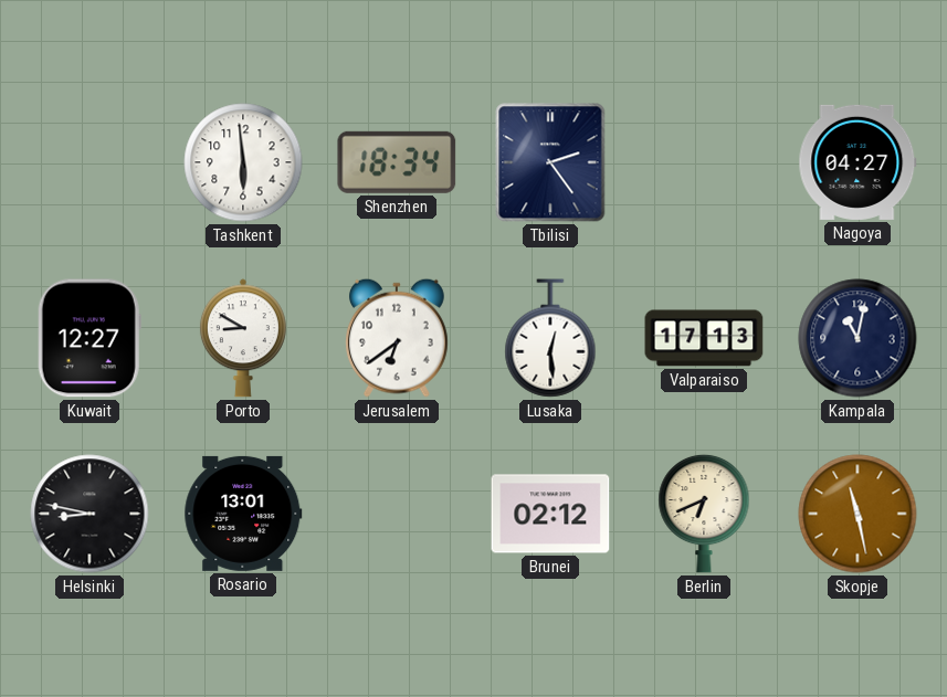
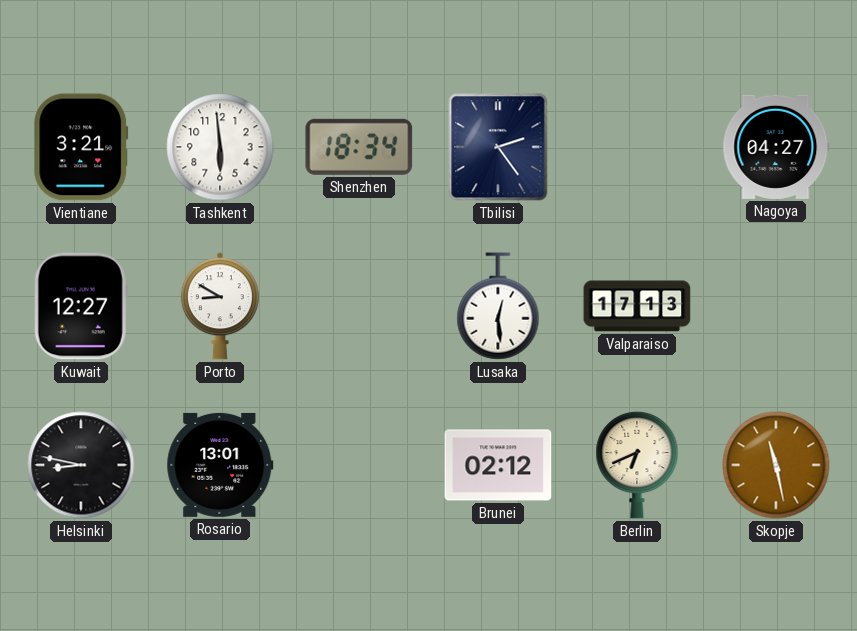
Vientiane: none -> 3:21 (81, 147)
Jerusalem: 6:39 -> none (397, 338)
Kampala: 11:02 -> none (857, 338)
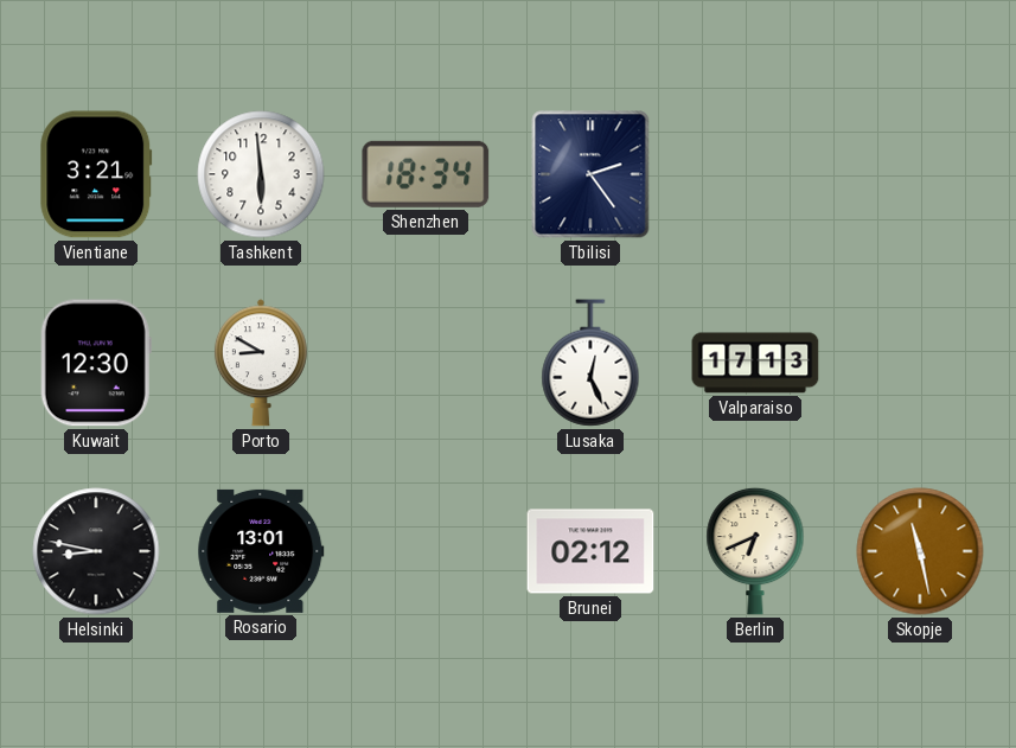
Nagoya: 04:27 -> none (776, 147)
Kuwait: 12:27 -> 12:30 (96, 363)
Lusaka: 12:29 -> 12:26 (590, 363)
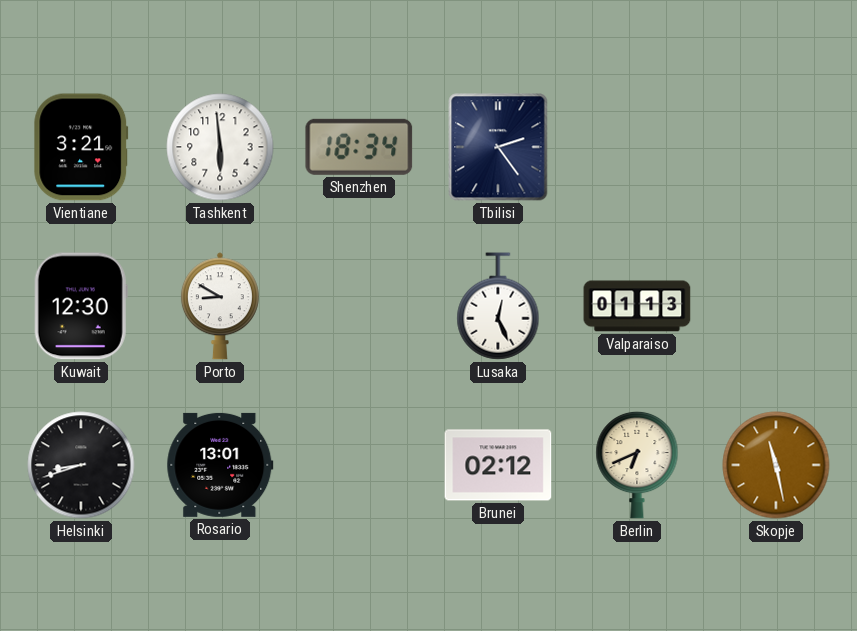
Valparaiso: 17:13 -> 01:13 (637, 306)
Helsinki: 8:47 -> 8:42 (81, 465)
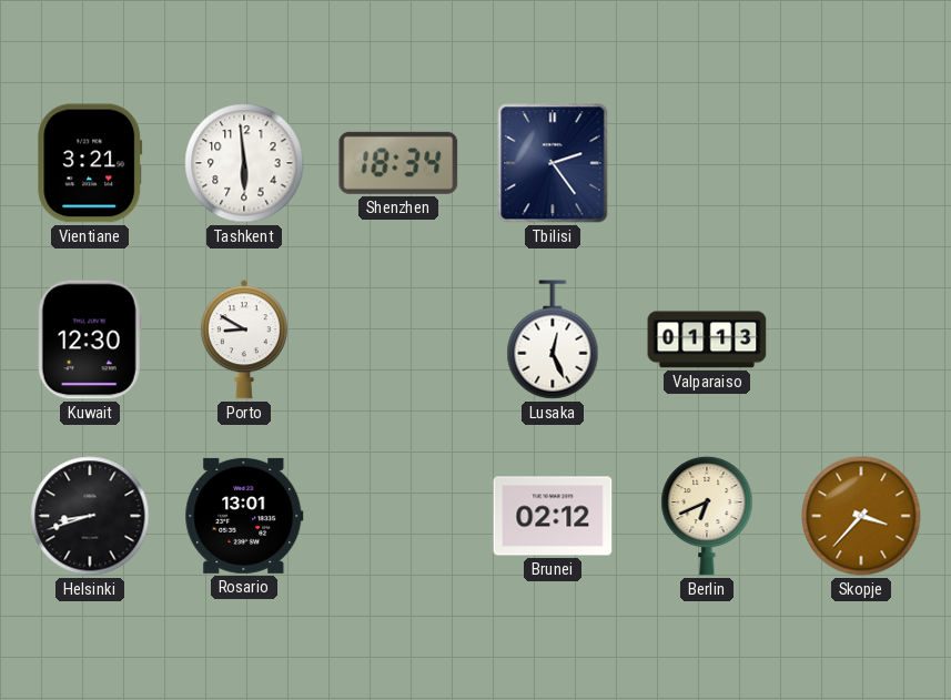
Skopje: 11:28 -> 3:37 (861, 516)
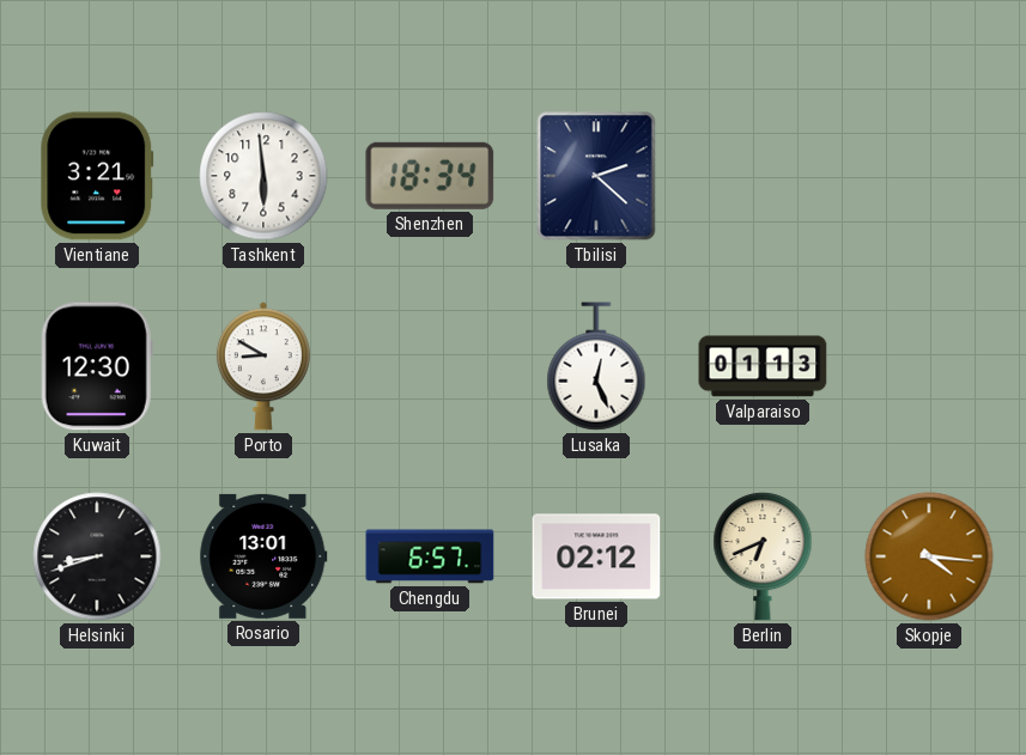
Tbilisi: 2:24 -> 2:22 (596, 176)
Chengdu: none -> 6:57 (430, 556)
Skopje: 3:37 -> 4:16 (929, 556)
